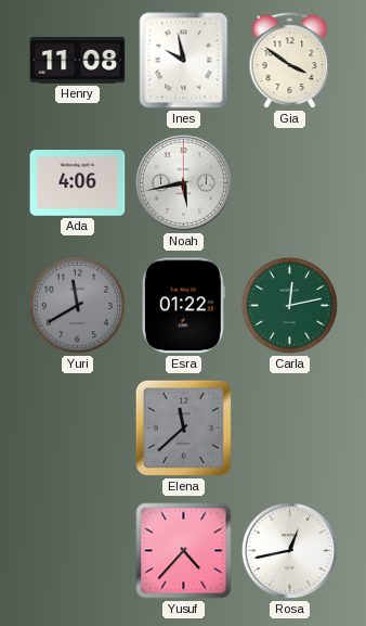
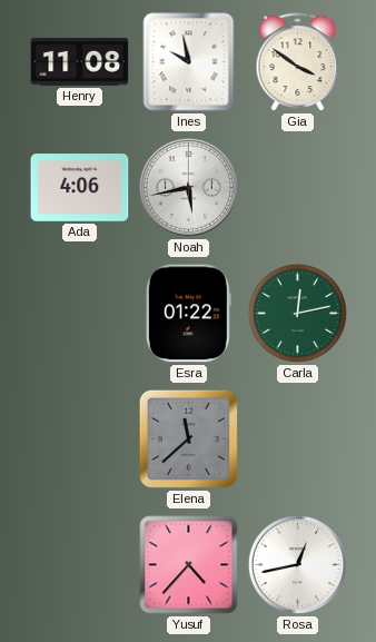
Yuri: 11:40 -> none (77, 305)
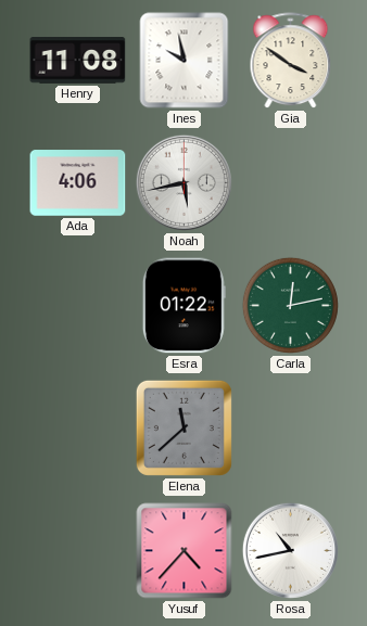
Rosa: 12:43 -> 10:43 (290, 550)
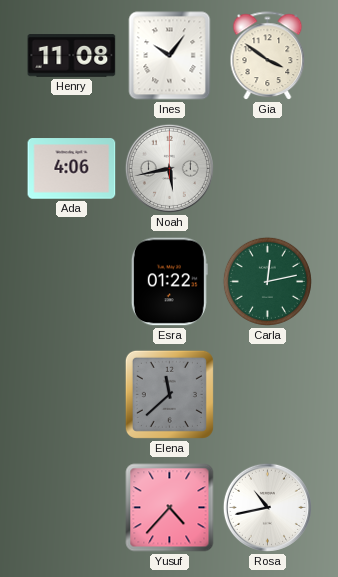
Ines: 9:58 -> 10:06 (170, 56)
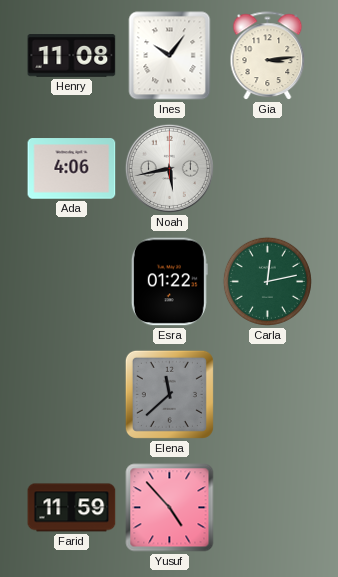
Gia: 3:51 -> 3:14 (268, 56)
Farid: none -> 11:59 (72, 508)
Yusuf: 4:37 -> 4:53 (170, 508)
Rosa: 10:43 -> none (267, 507)
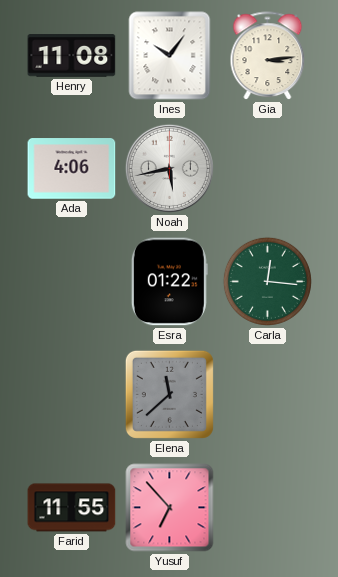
Carla: 12:13 -> 12:16 (267, 281)
Farid: 11:59 -> 11:55 (72, 508)
Yusuf: 4:53 -> 6:53 (170, 508)
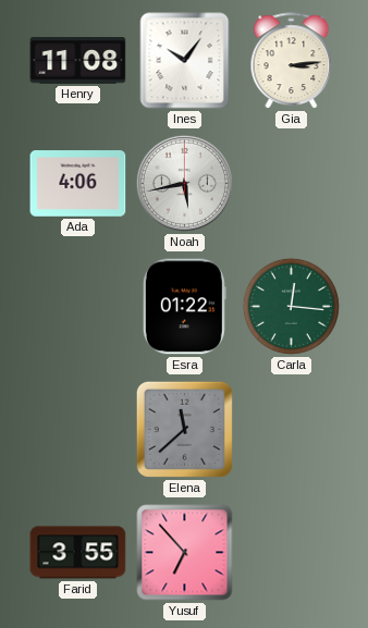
Farid: 11:55 -> 3:55 (78, 553)
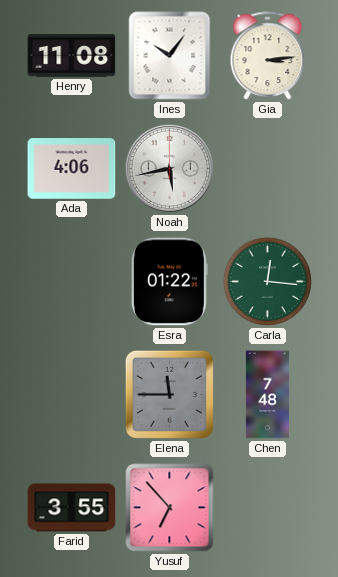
Elena: 11:38 -> 11:45 (169, 394)
Chen: none -> 7:48 (267, 395)
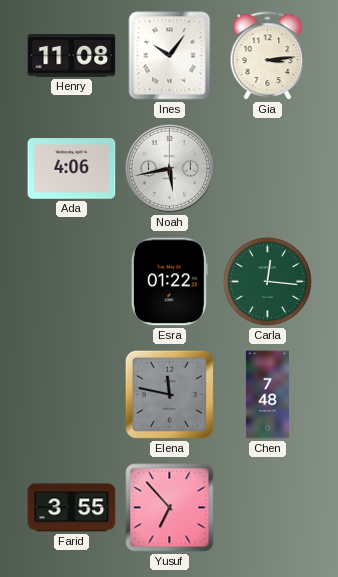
Elena: 11:45 -> 11:47 (169, 394)
